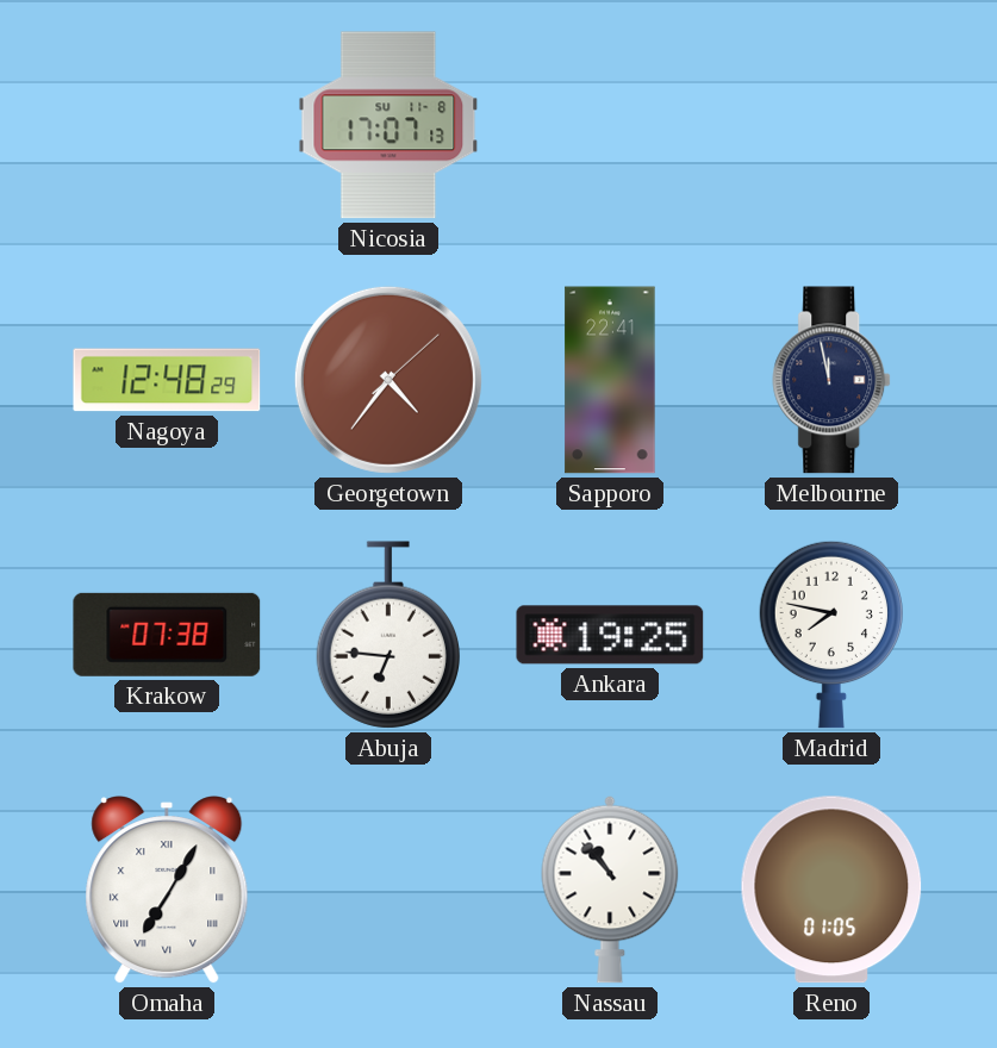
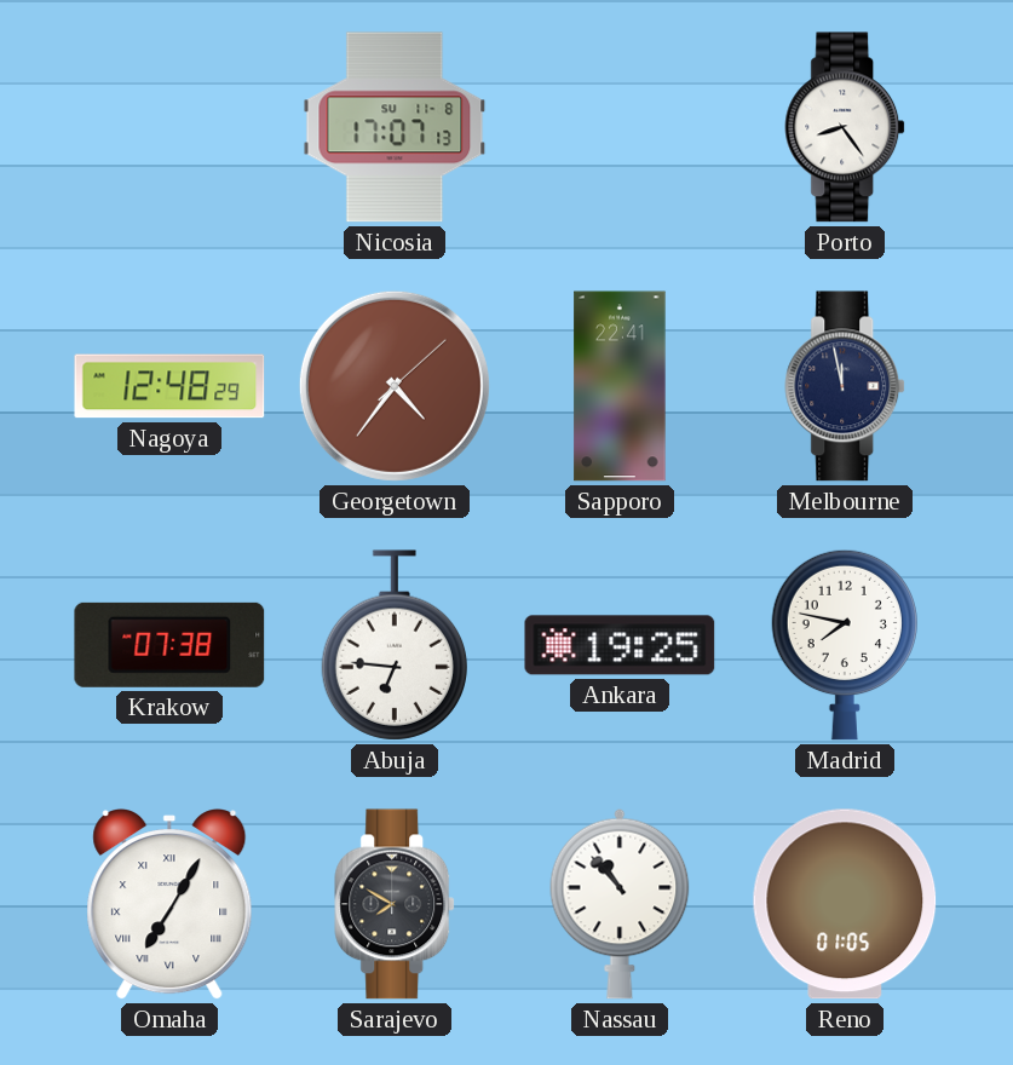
Porto: none -> 8:24 (846, 127)
Sarajevo: none -> 7:50 (396, 904)
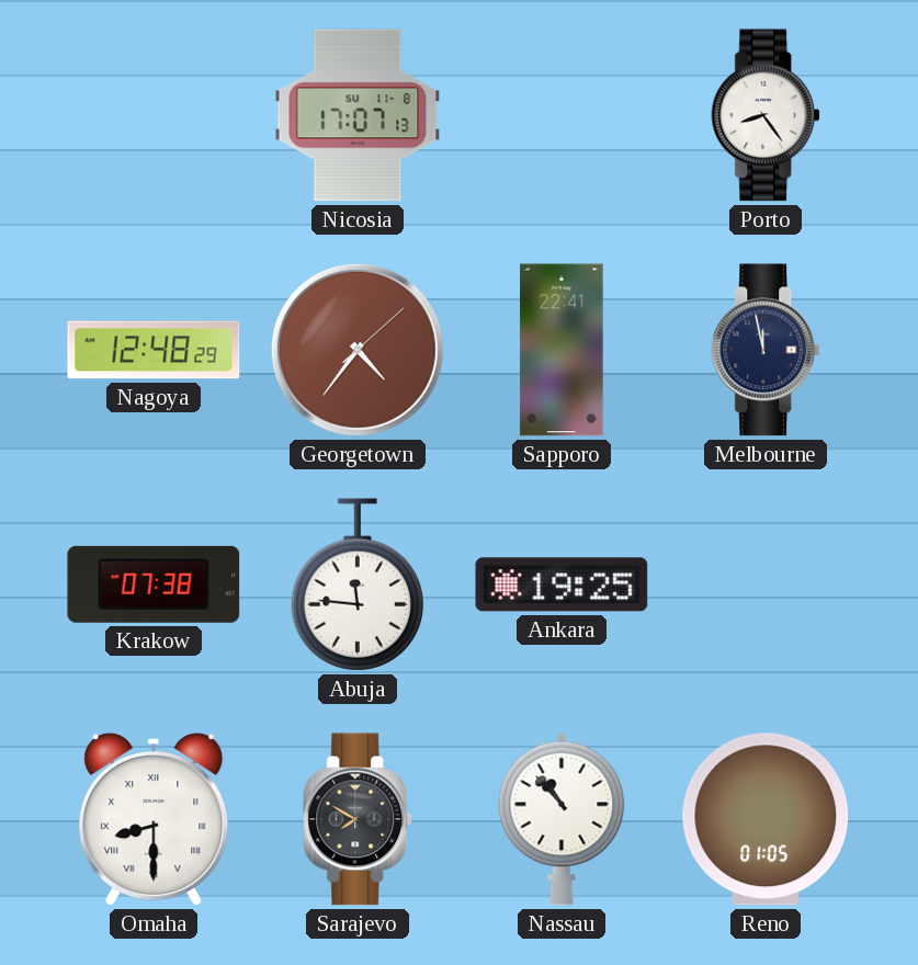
Abuja: 6:46 -> 11:46 (356, 584)
Madrid: 7:47 -> none (844, 645)
Omaha: 7:05 -> 8:30 (154, 819)
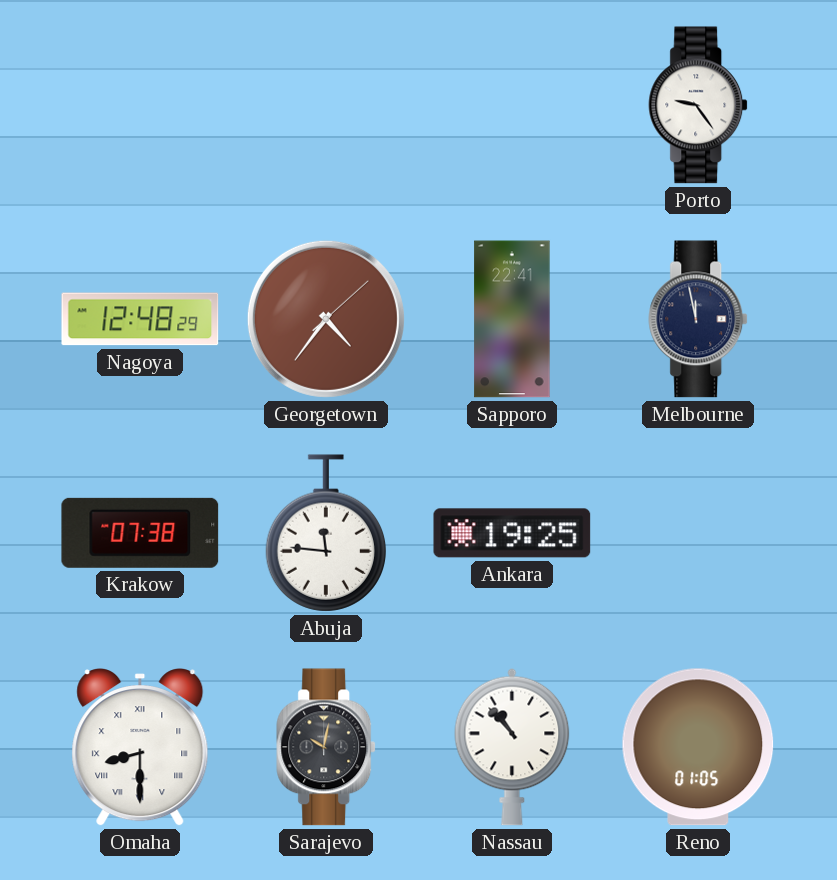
Nicosia: 17:07 -> none (358, 115)
Porto: 8:24 -> 9:24 (699, 105)
Sarajevo: 7:50 -> 10:02 (327, 747)
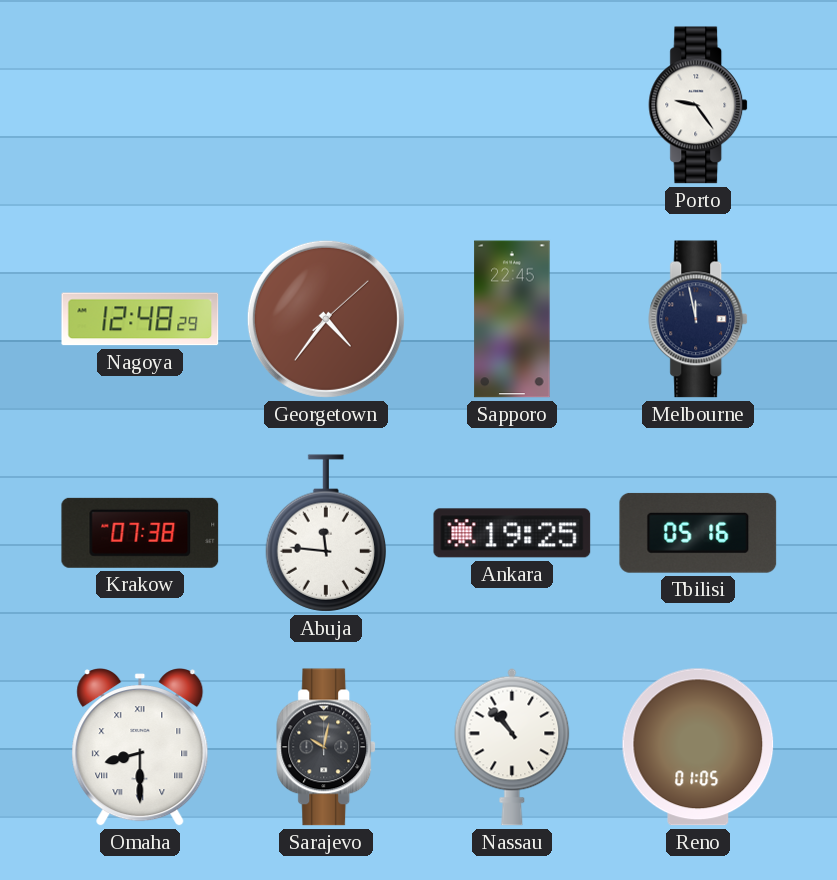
Sapporo: 22:41 -> 22:45 (512, 319)
Tbilisi: none -> 05:16 (698, 533)
